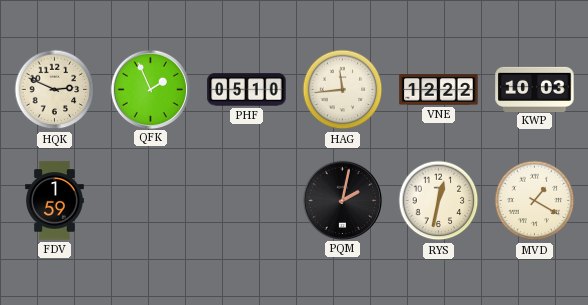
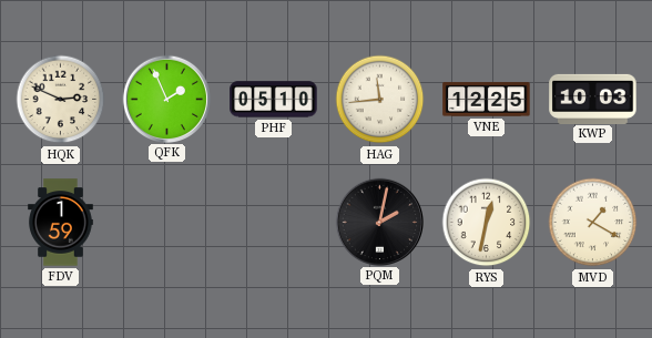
VNE: 12:22 -> 12:25 (487, 100)
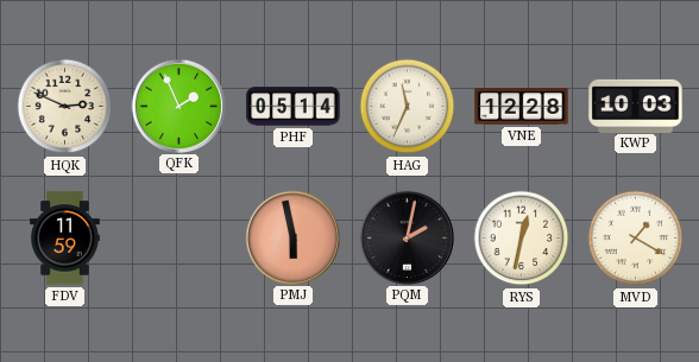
PHF: 05:10 -> 05:14 (294, 107)
HAG: 11:44 -> 11:34 (408, 107)
VNE: 12:25 -> 12:28 (522, 107)
FDV: 1:59 -> 11:59 (65, 239)
PMJ: none -> 5:58 (292, 237)
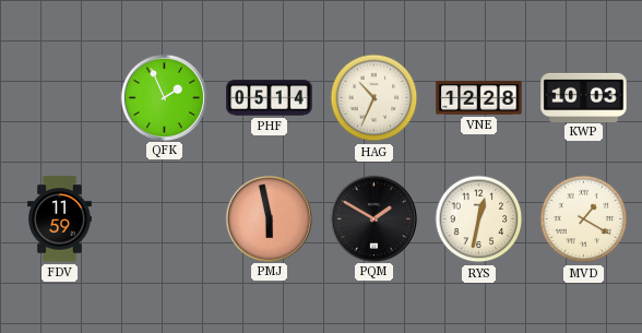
HQK: 2:49 -> none (65, 107)
HAG: 11:34 -> 10:34 (374, 98)
PQM: 2:02 -> 1:50 (373, 218)
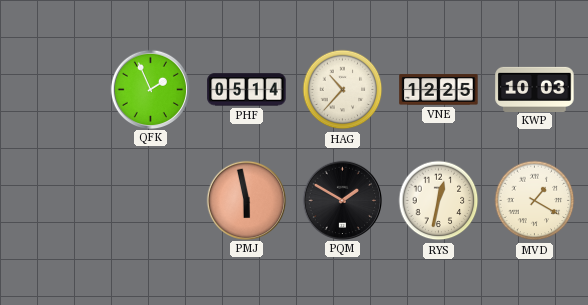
HAG: 10:34 -> 10:37 (343, 90)
VNE: 12:28 -> 12:25 (439, 90)
FDV: 11:59 -> none (60, 219)
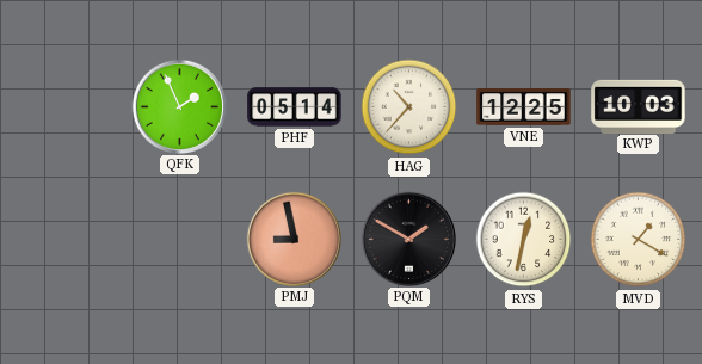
PMJ: 5:58 -> 8:58 (294, 239)
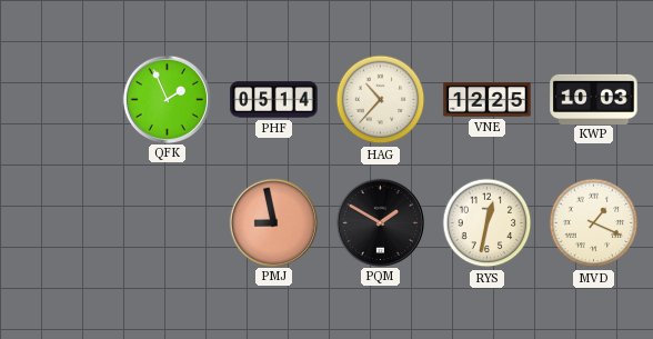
MVD: 1:20 -> 1:19 (594, 223)
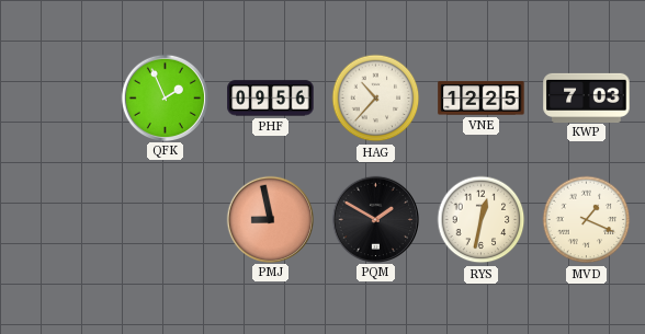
PHF: 05:14 -> 09:56 (271, 99)
KWP: 10:03 -> 7:03 (587, 97)
